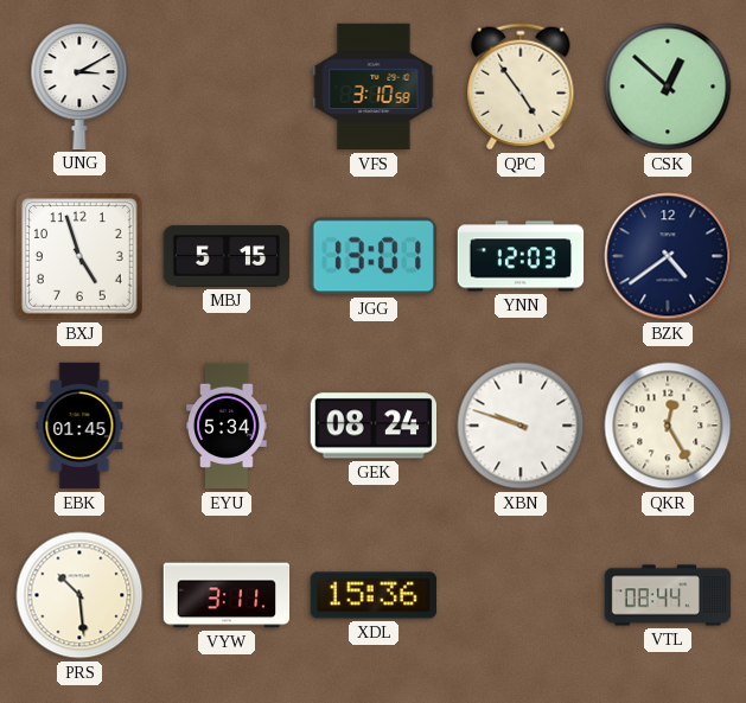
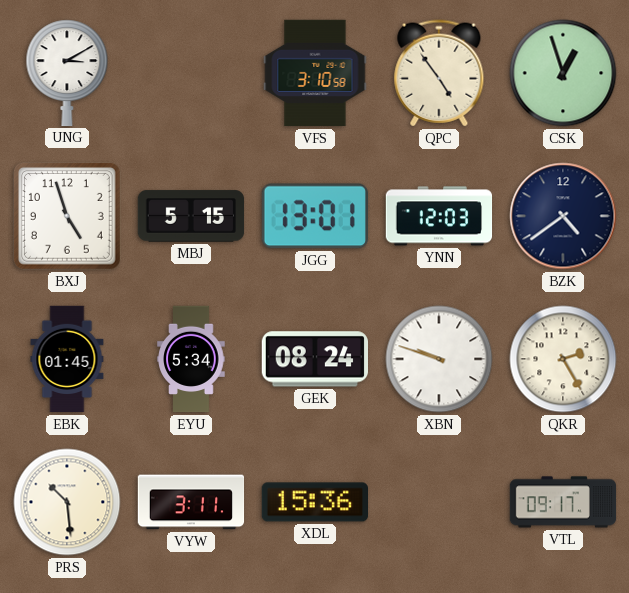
CSK: 12:52 -> 12:57 (563, 73)
QKR: 12:25 -> 2:25 (563, 359)
VTL: 08:44 -> 09:17 (563, 502)
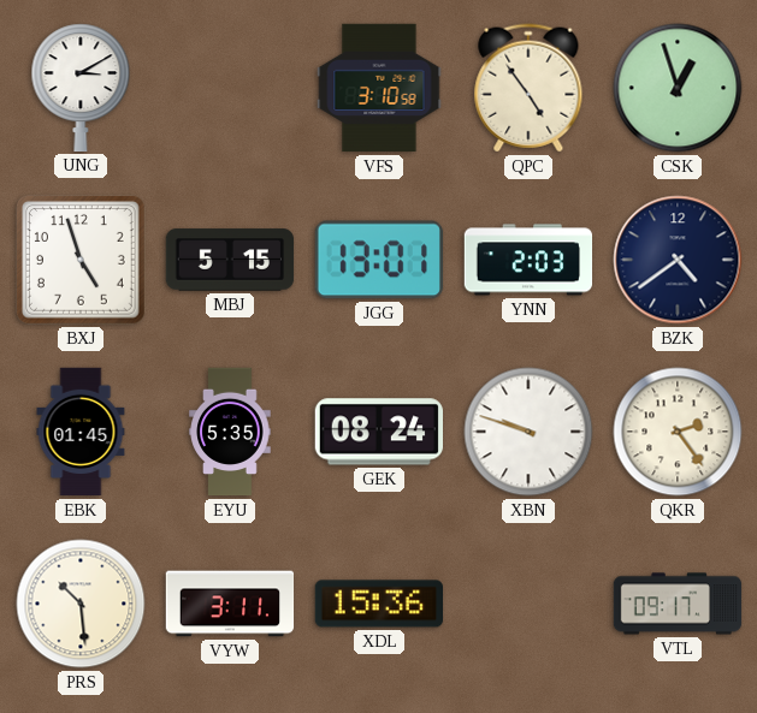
YNN: 12:03 -> 2:03 (528, 260)
EYU: 5:34 -> 5:35 (230, 432)
QKR: 2:25 -> 2:24 (678, 432)
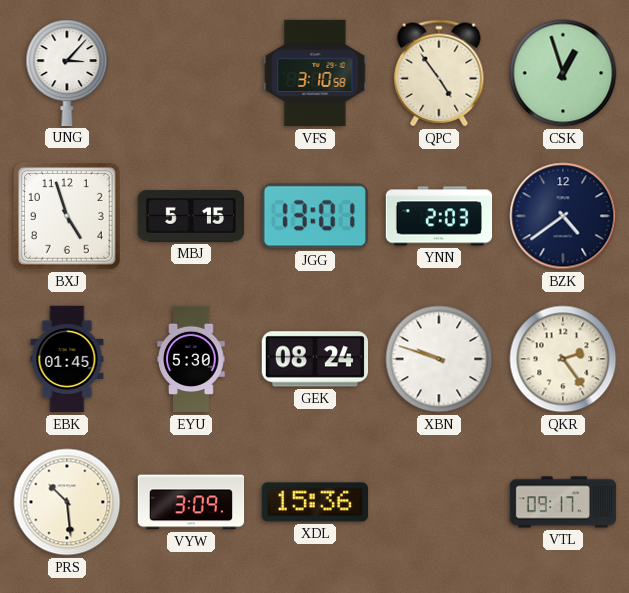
UNG: 3:10 -> 3:07 (67, 73)
EYU: 5:35 -> 5:30 (191, 359)
VYW: 3:11 -> 3:09 (191, 502)
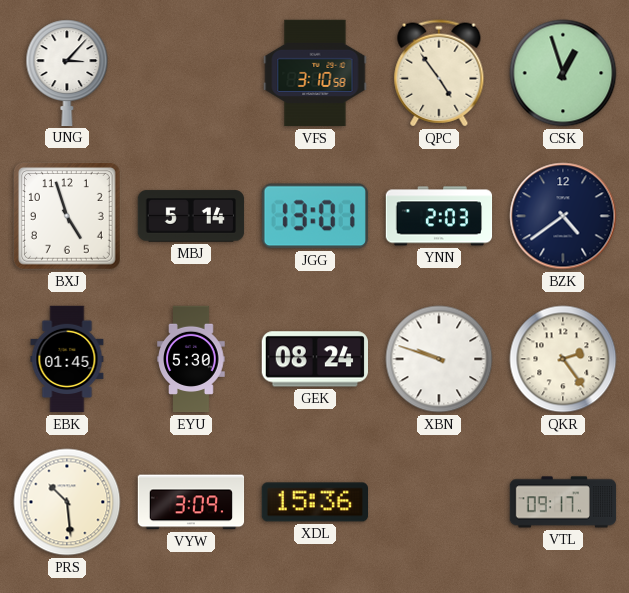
MBJ: 5:15 -> 5:14 (191, 216)
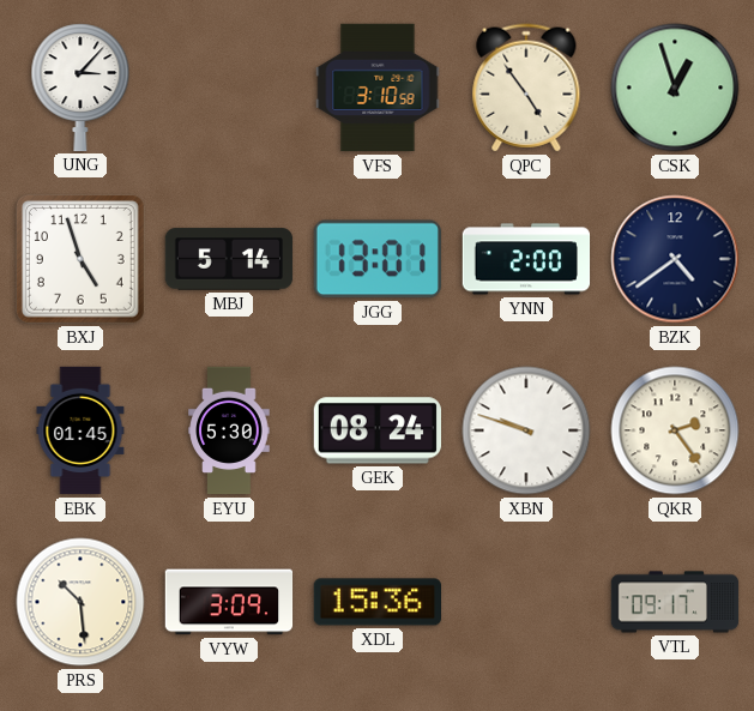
YNN: 2:03 -> 2:00 (526, 259)
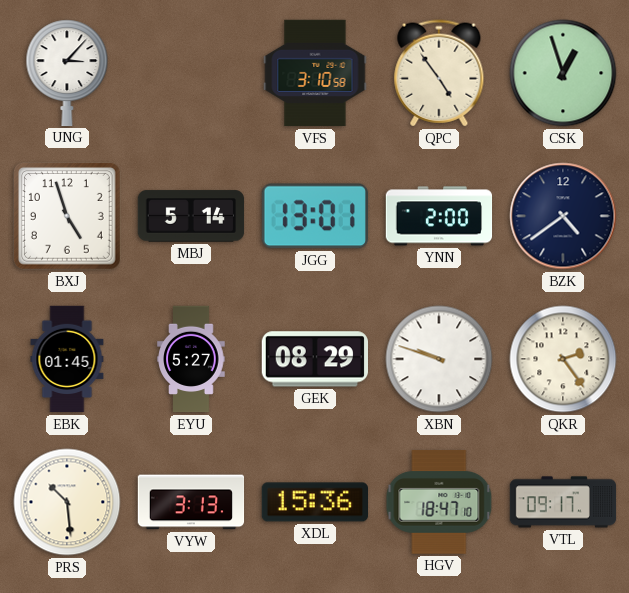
EYU: 5:30 -> 5:27 (191, 359)
GEK: 08:24 -> 08:29 (314, 359)
VYW: 3:09 -> 3:13 (191, 502)
HGV: none -> 18:47 (439, 502)
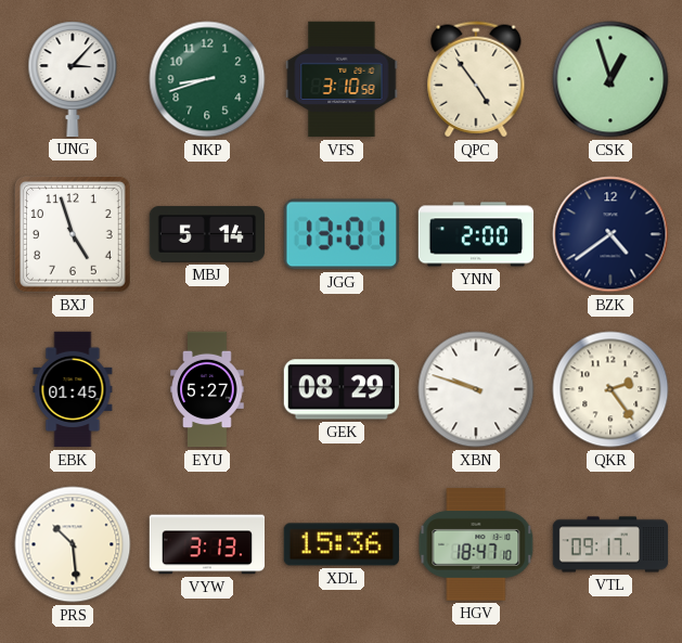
NKP: none -> 8:42 (207, 79)
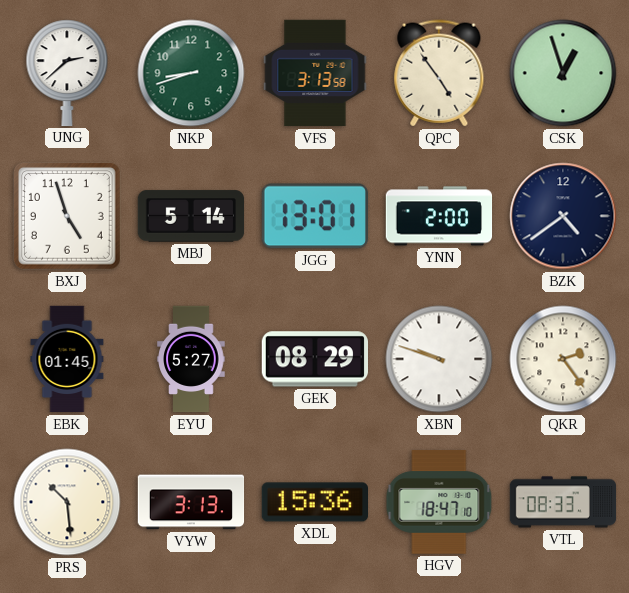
UNG: 3:07 -> 2:38 (67, 73)
VFS: 3:10 -> 3:13 (315, 73)
VTL: 09:17 -> 08:33 (563, 502)
